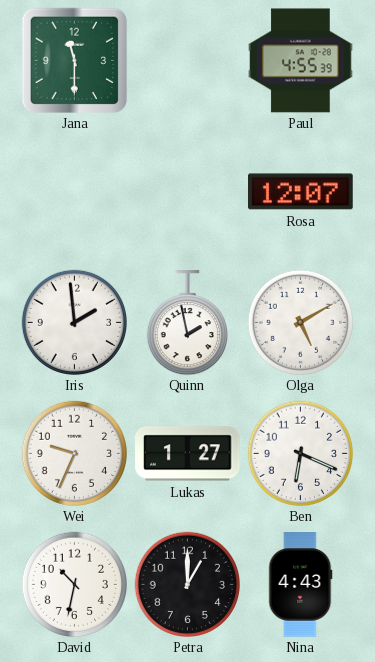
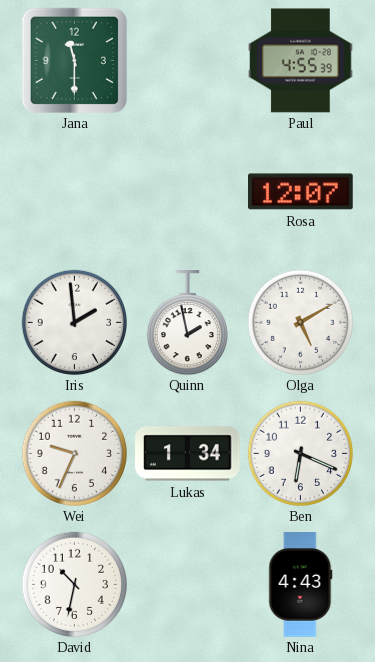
Lukas: 1:27 -> 1:34 (188, 454)
Petra: 1:00 -> none (187, 584)
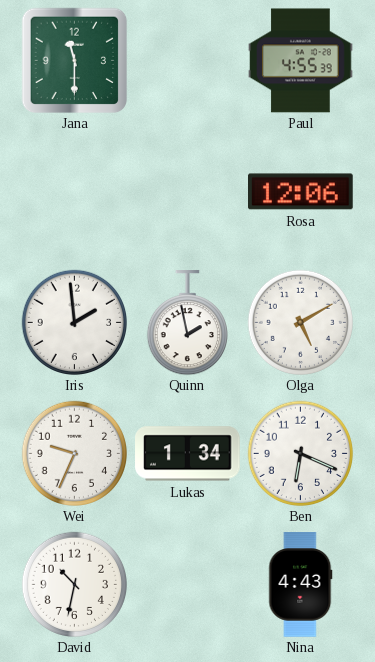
Rosa: 12:07 -> 12:06 (301, 192)
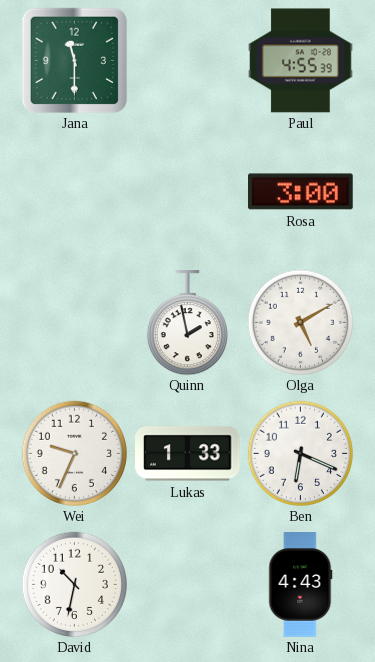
Rosa: 12:06 -> 3:00 (301, 192)
Iris: 1:59 -> none (74, 322)
Lukas: 1:34 -> 1:33 (188, 454)
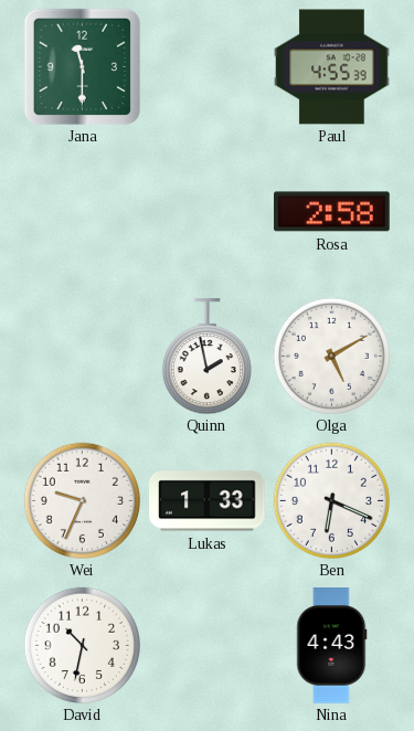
Rosa: 3:00 -> 2:58 (332, 212)
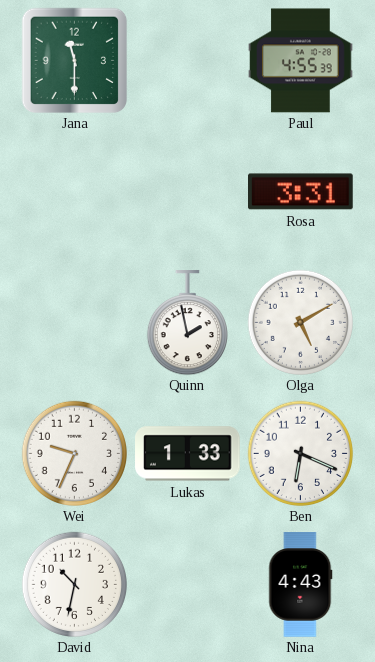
Rosa: 2:58 -> 3:31 (301, 192)
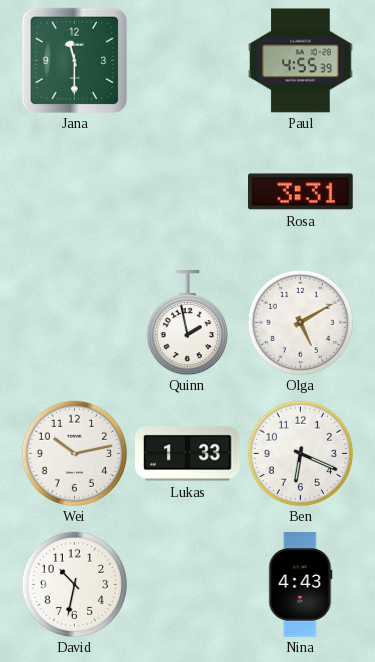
Wei: 9:34 -> 10:13 (74, 453)
